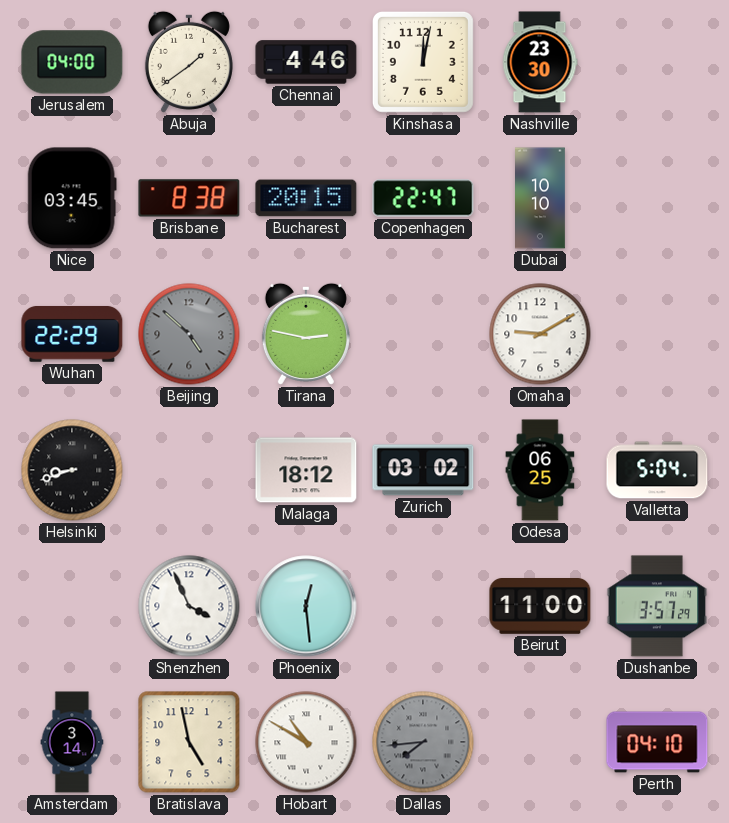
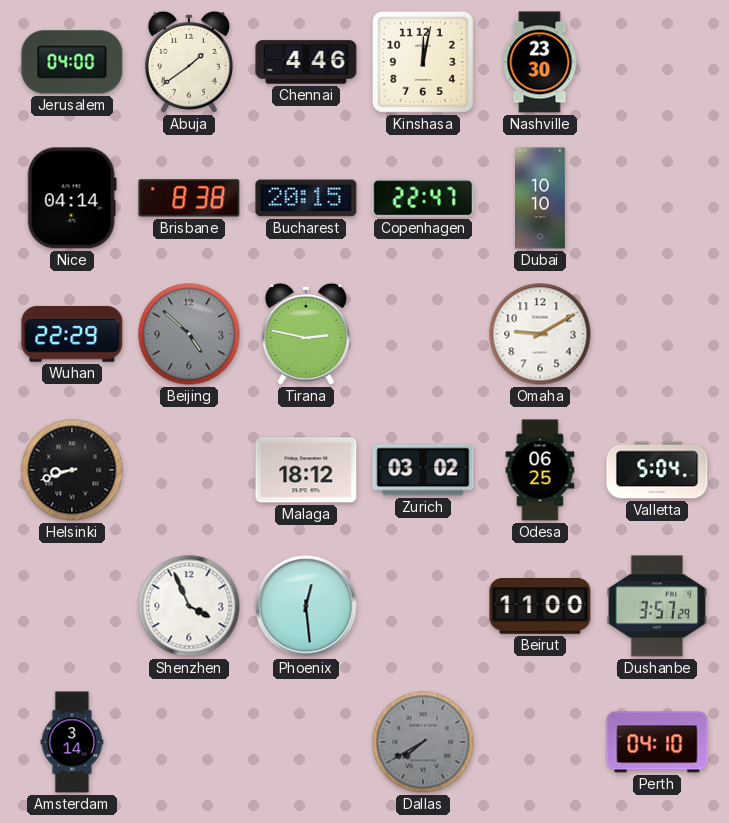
Nice: 03:45 -> 04:14 (72, 198)
Bratislava: 4:58 -> none (189, 742)
Hobart: 10:50 -> none (306, 742)
Dallas: 7:44 -> 7:40 (423, 742)
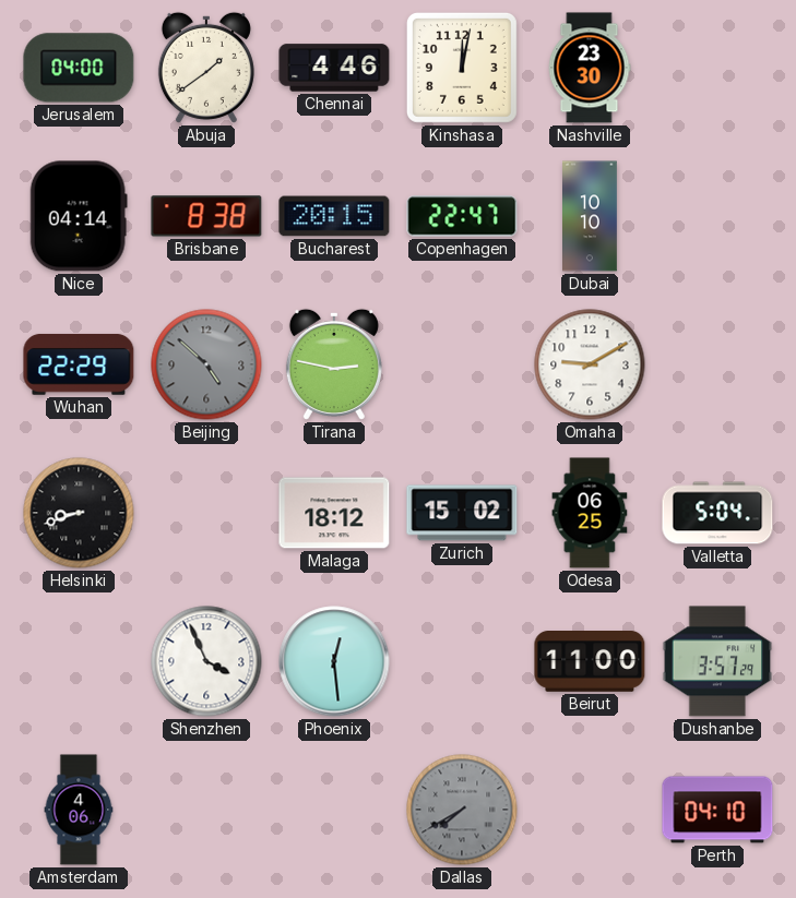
Zurich: 03:02 -> 15:02 (462, 513)
Amsterdam: 3:14 -> 4:06 (79, 810)
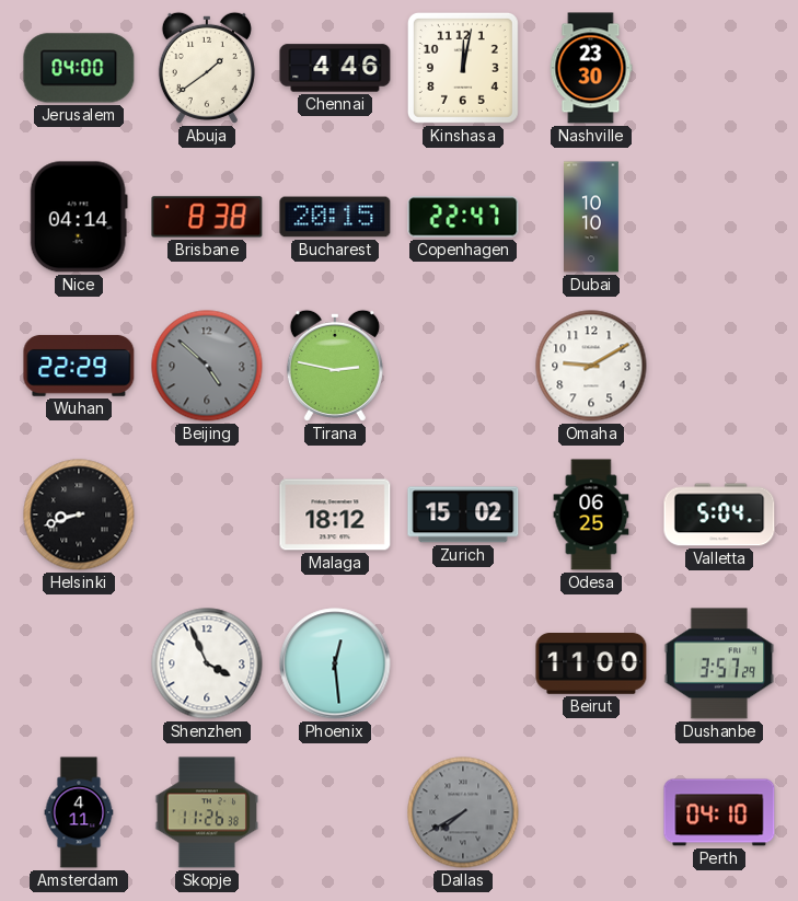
Amsterdam: 4:06 -> 4:11 (79, 812)
Skopje: none -> 11:26 (206, 812)
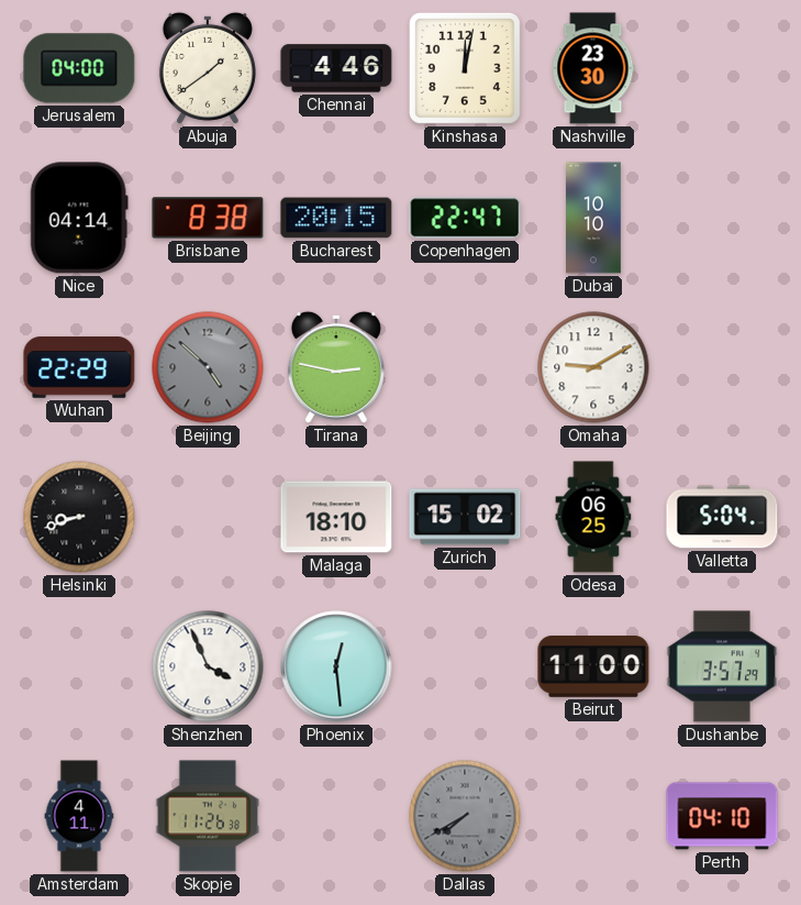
Malaga: 18:12 -> 18:10 (336, 517)
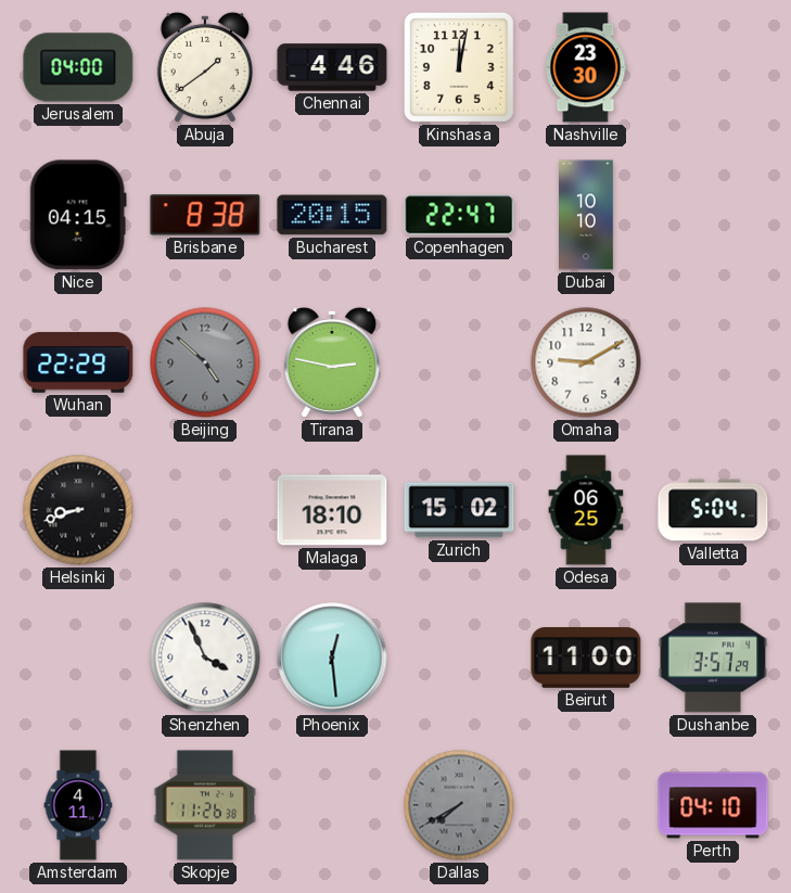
Nice: 04:14 -> 04:15 (78, 215)
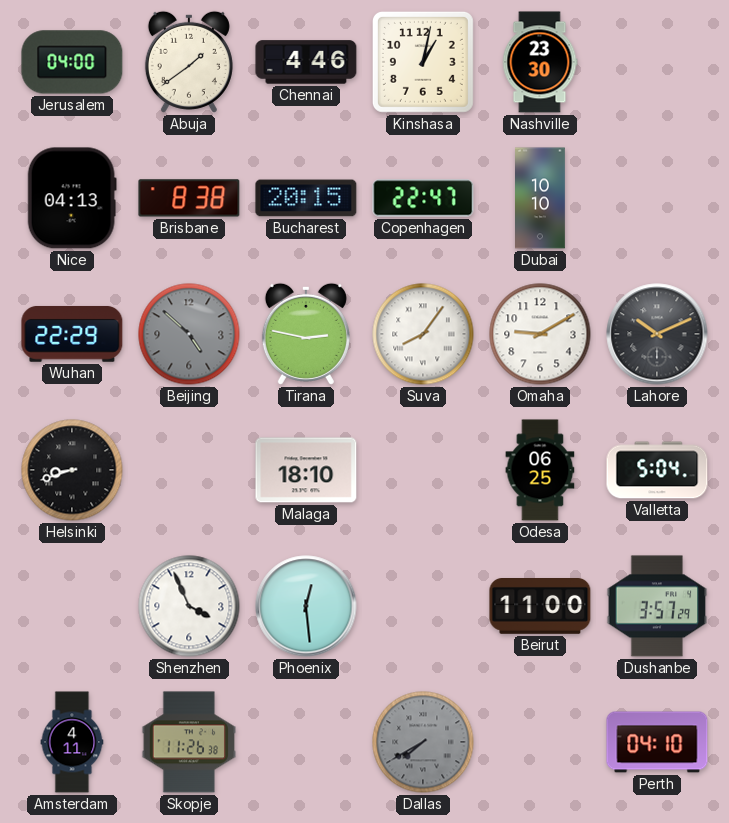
Kinshasa: 12:02 -> 1:02 (423, 62)
Nice: 04:15 -> 04:13 (72, 198)
Suva: none -> 8:06 (423, 334)
Lahore: none -> 10:11 (657, 334)
Zurich: 15:02 -> none (459, 510)
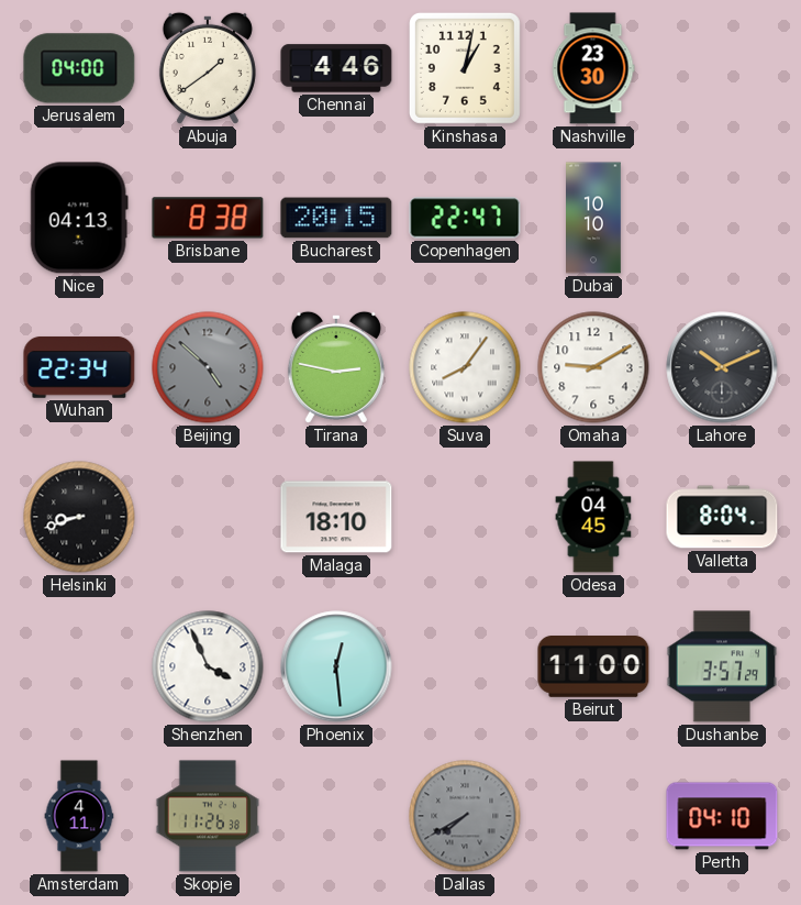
Wuhan: 22:29 -> 22:34 (79, 367)
Odesa: 06:25 -> 04:45 (593, 517)
Valletta: 5:04 -> 8:04 (722, 517)
